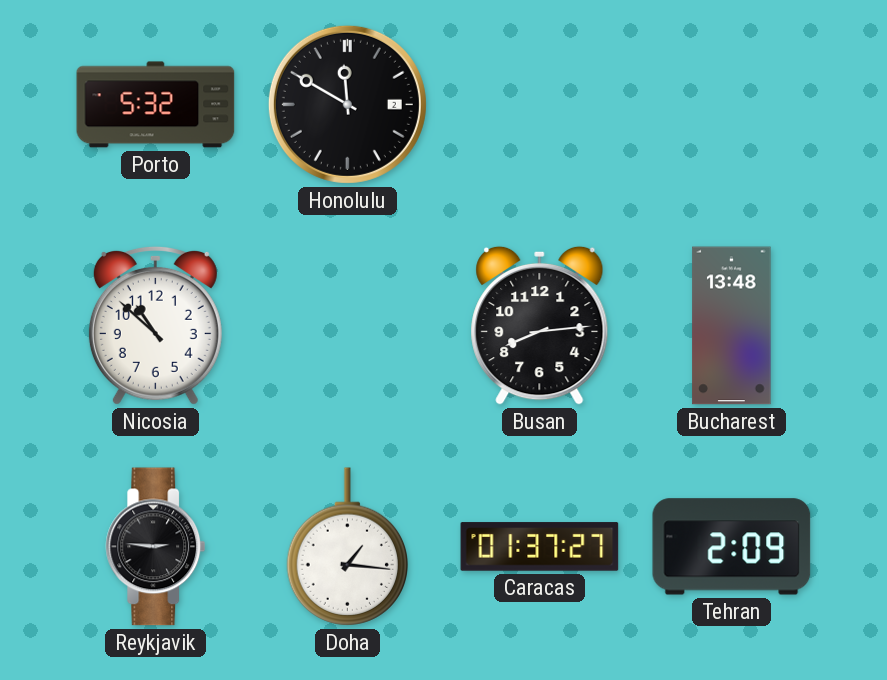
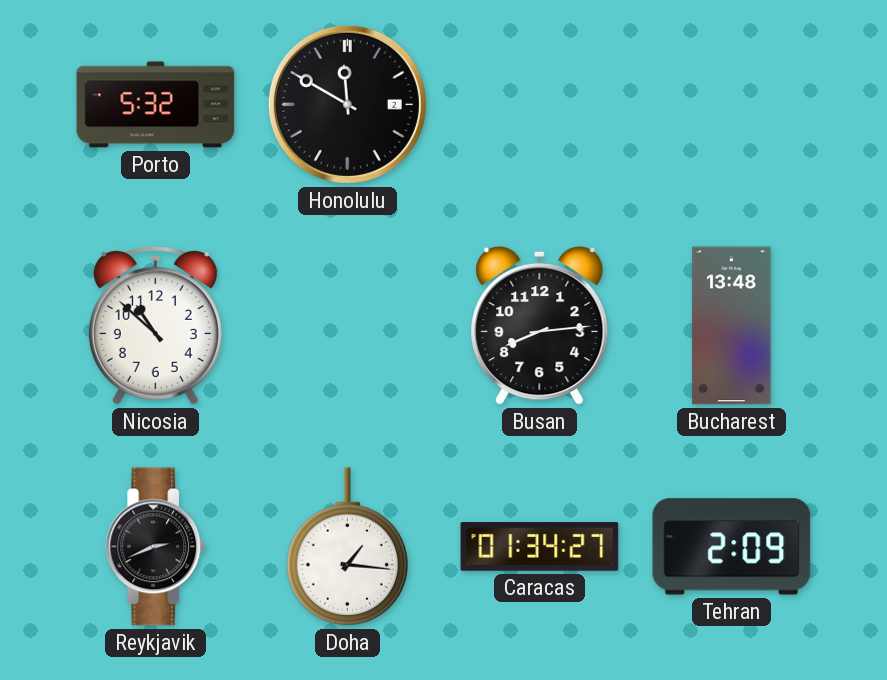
Reykjavik: 2:46 -> 2:41 (156, 547)
Caracas: 01:37 -> 01:34 (540, 547)
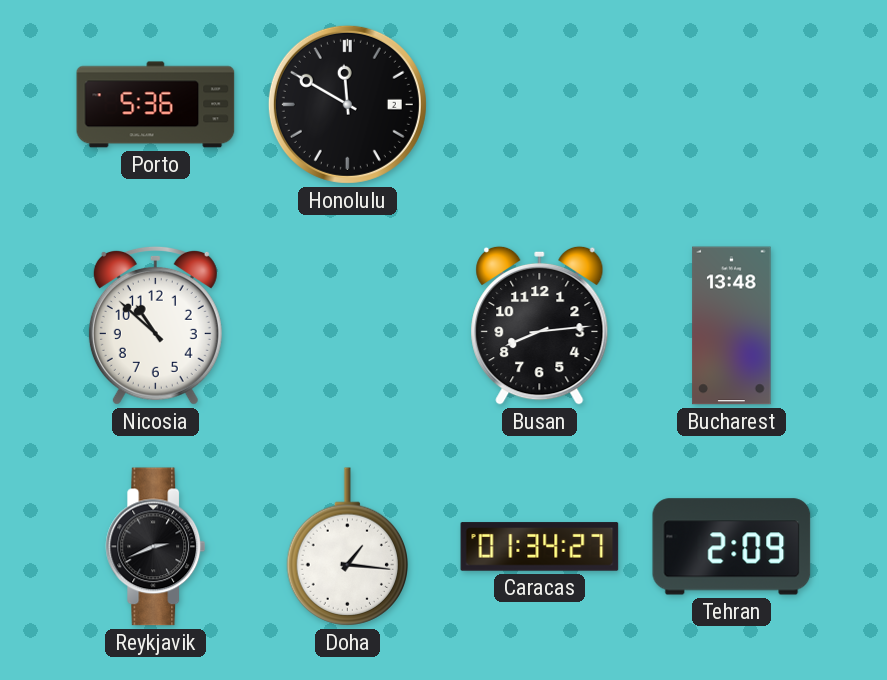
Porto: 5:32 -> 5:36 (156, 105)
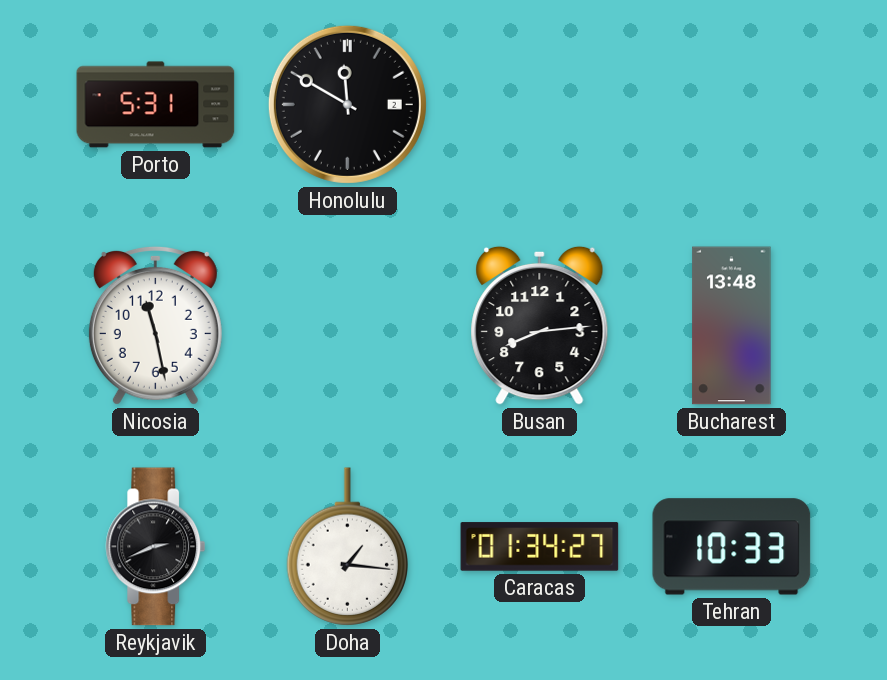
Porto: 5:36 -> 5:31 (156, 105)
Nicosia: 10:52 -> 11:28 (155, 325)
Tehran: 2:09 -> 10:33 (732, 547)
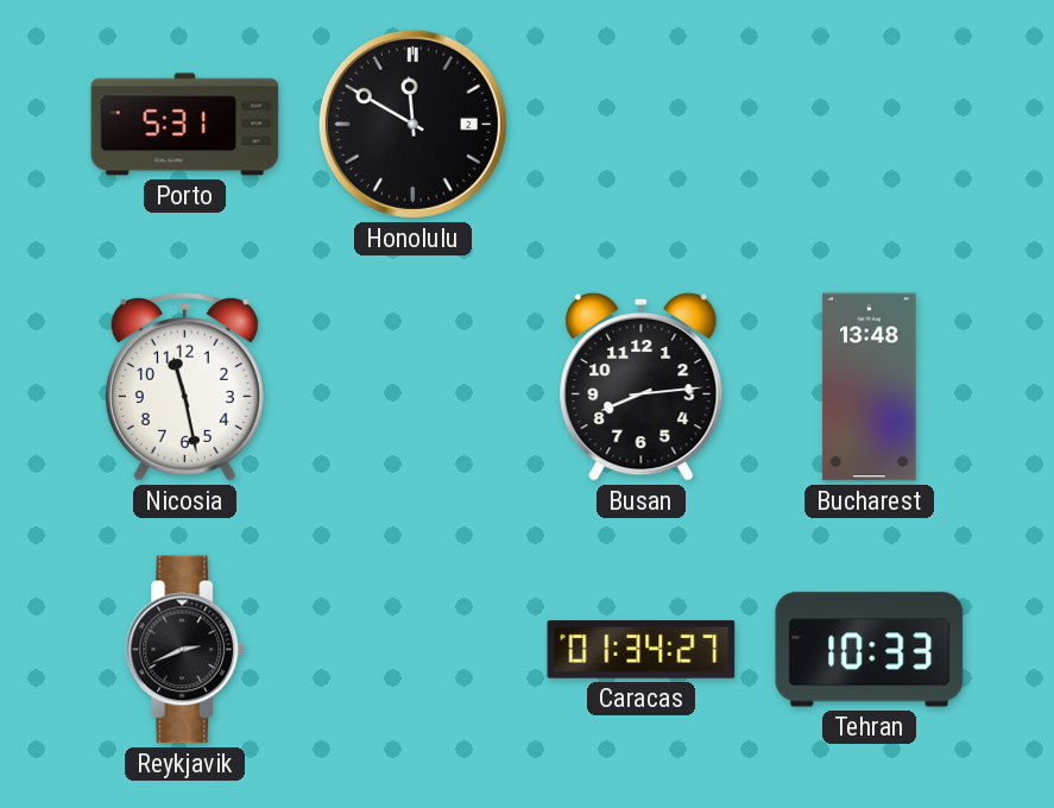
Doha: 1:16 -> none (347, 547)
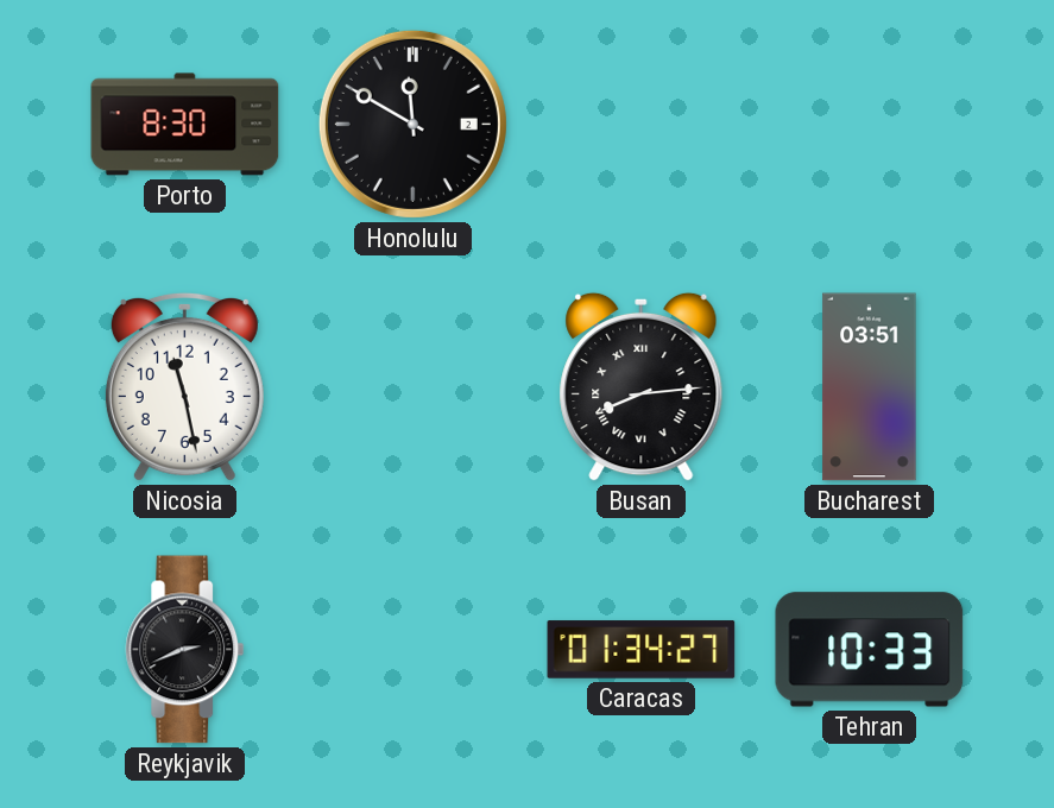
Porto: 5:31 -> 8:30 (185, 125)
Busan numerals: Arabic -> Roman (642, 386)
Bucharest: 13:48 -> 03:51 (870, 387)
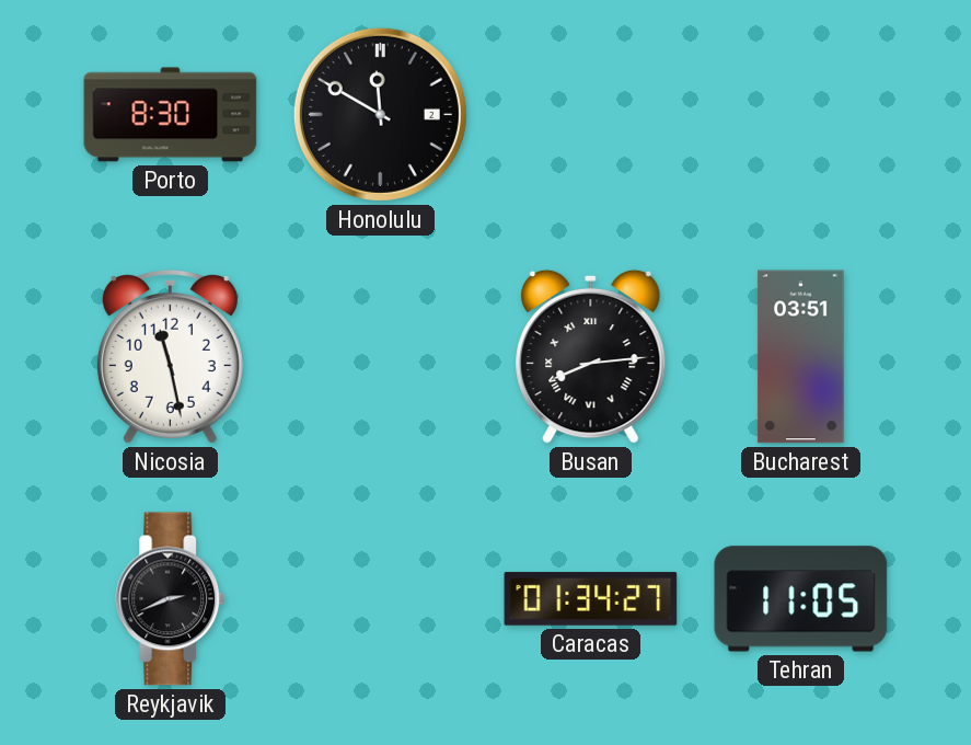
Tehran: 10:33 -> 11:05 (801, 599)
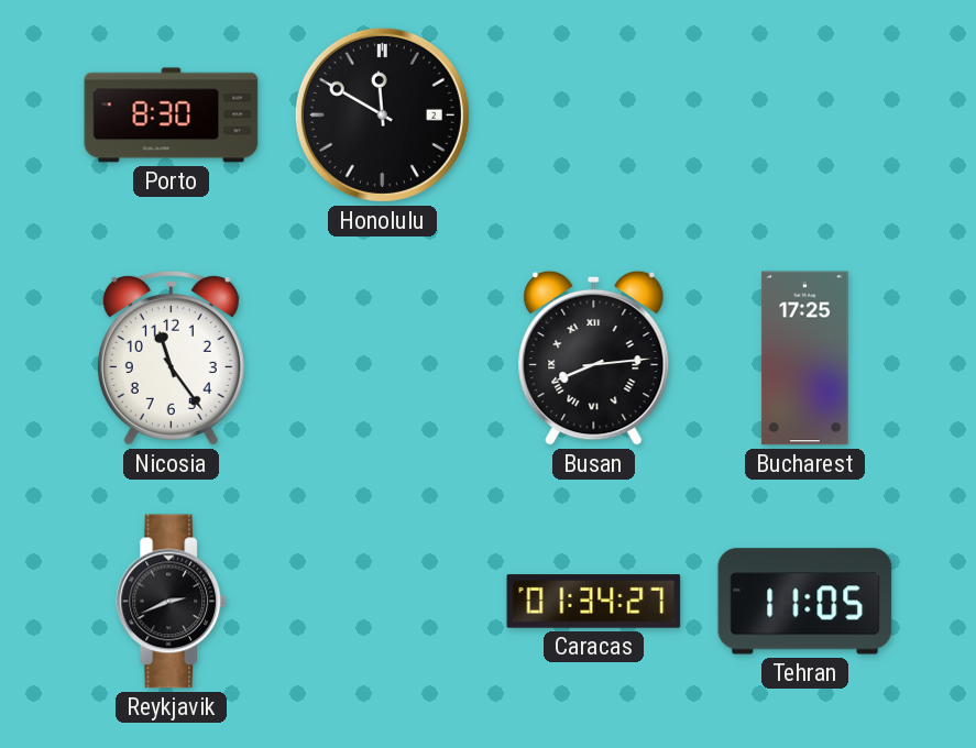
Nicosia: 11:28 -> 11:24 (171, 358)
Bucharest: 03:51 -> 17:25 (805, 359)
